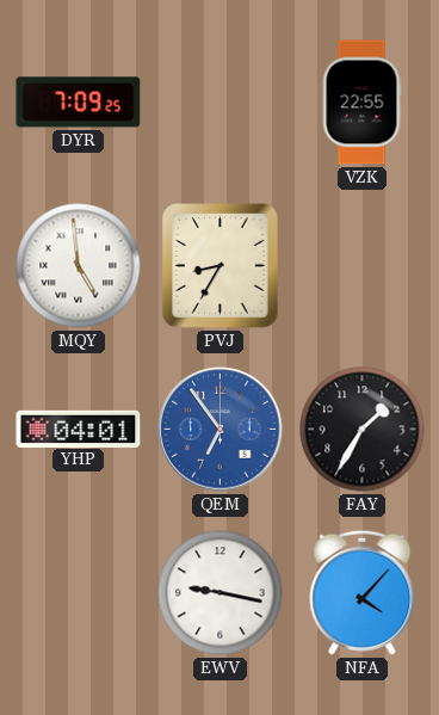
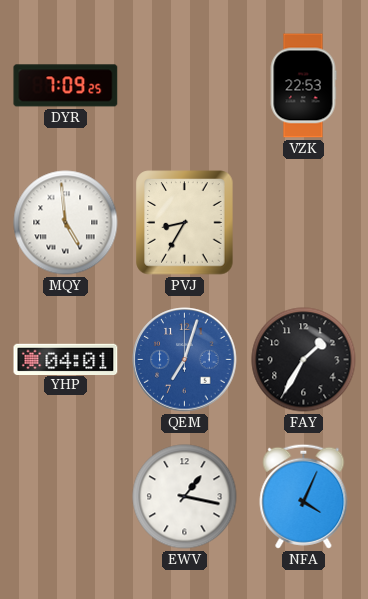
VZK: 22:55 -> 22:53 (303, 86)
QEM: 6:54 -> 7:03 (185, 360)
EWV: 9:17 -> 1:17 (185, 497)
NFA: 4:07 -> 4:04 (304, 496)
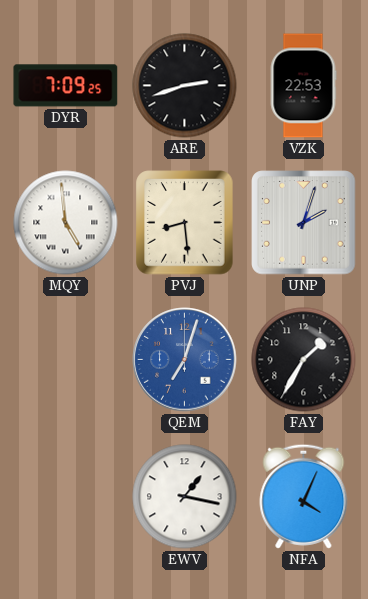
ARE: none -> 2:42 (185, 86)
PVJ: 8:35 -> 8:29 (185, 223)
UNP: none -> 2:03 (304, 223)
YHP: 04:01 -> none (66, 359)
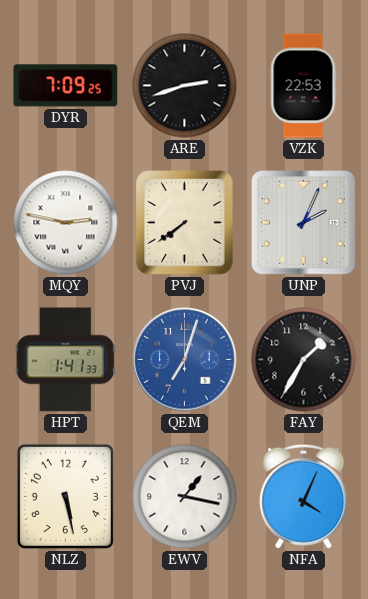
MQY: 4:59 -> 2:47 (66, 223)
PVJ: 8:29 -> 7:39 (185, 223)
UNP: 2:03 -> 2:04 (304, 223)
HPT: none -> 1:41 (65, 360)
NLZ: none -> 5:28 (65, 496)
